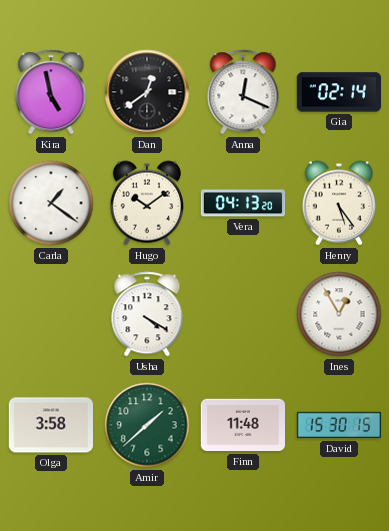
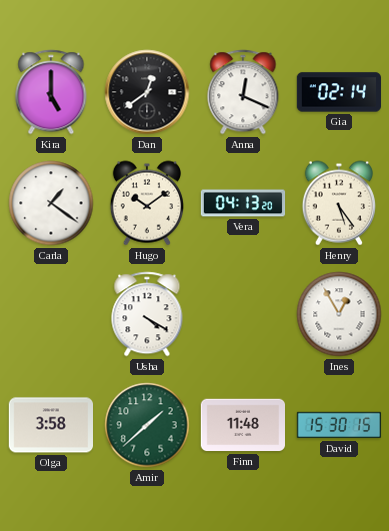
Kira: 4:58 -> 5:00 (51, 92)
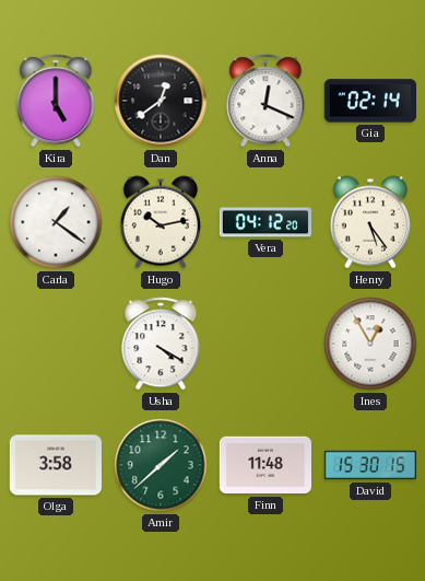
Hugo: 10:09 -> 10:13 (161, 222)
Vera: 04:13 -> 04:12 (265, 222)
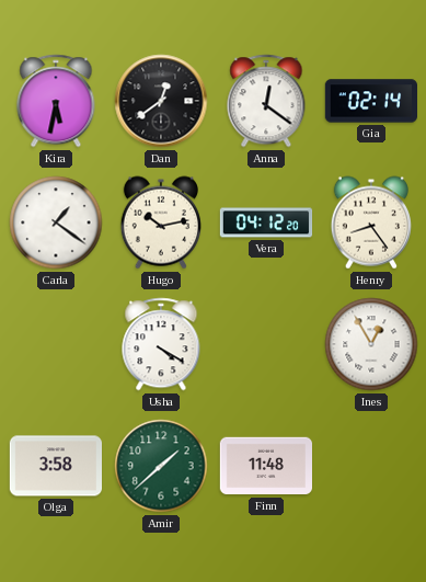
Kira: 5:00 -> 5:32 (56, 101)
Anna: 12:19 -> 12:21 (266, 101)
Henry: 5:24 -> 8:24 (371, 222)
David: 15:30 -> none (370, 465)
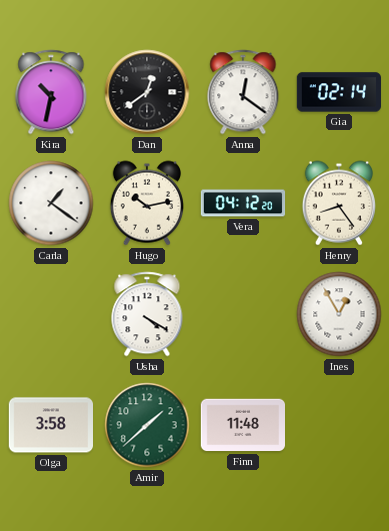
Kira: 5:32 -> 10:32 (51, 92)
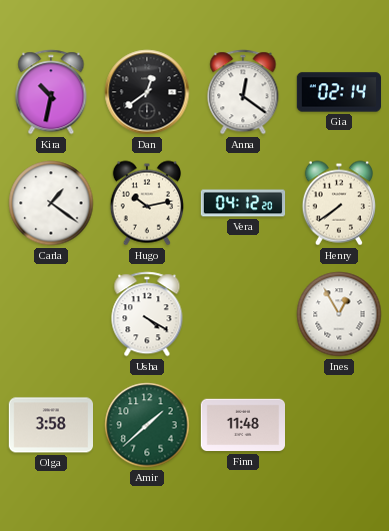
Henry: 8:24 -> 7:39 (339, 203)
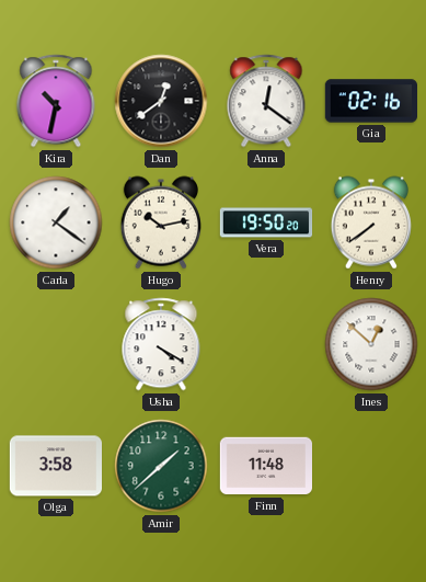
Gia: 02:14 -> 02:16 (370, 101)
Vera: 04:12 -> 19:50 (266, 222)
Ines: 12:55 -> 12:52 (371, 344)
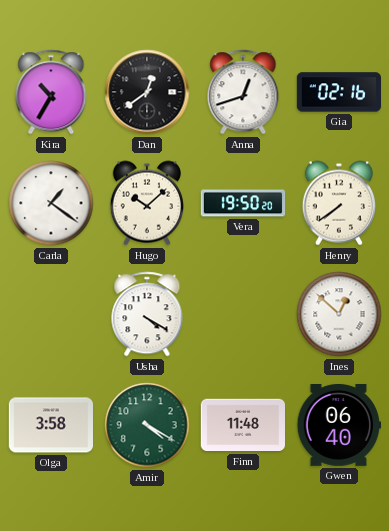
Kira: 10:32 -> 10:35 (51, 92)
Anna: 12:21 -> 12:42 (243, 92)
Hugo: 10:13 -> 10:08 (147, 203)
Amir: 1:38 -> 4:20 (147, 425)
Gwen: none -> 06:40 (338, 425)
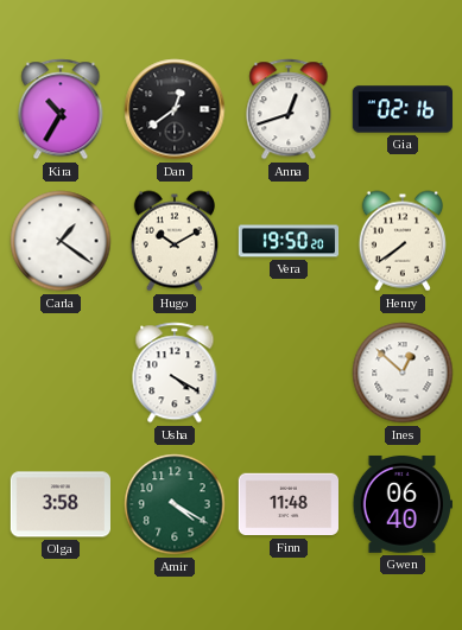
Hugo: 10:08 -> 10:10 (175, 241)
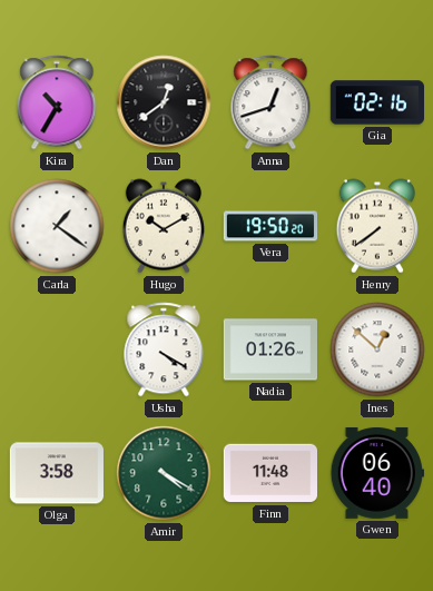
Nadia: none -> 01:26 (269, 349)
